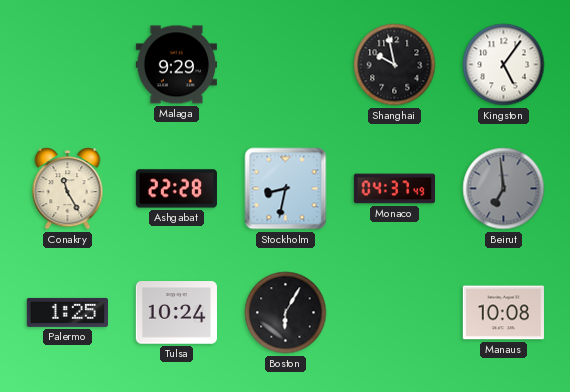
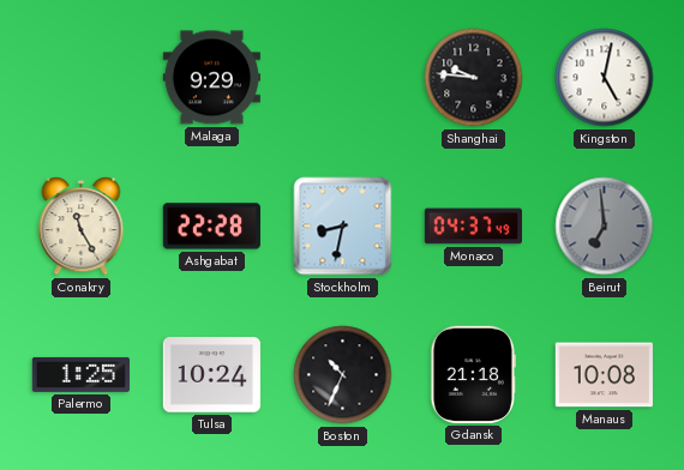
Shanghai: 9:58 -> 9:46 (474, 78)
Kingston: 5:06 -> 5:02 (605, 78)
Boston: 6:05 -> 10:34 (343, 375)
Gdansk: none -> 21:18 (473, 374)
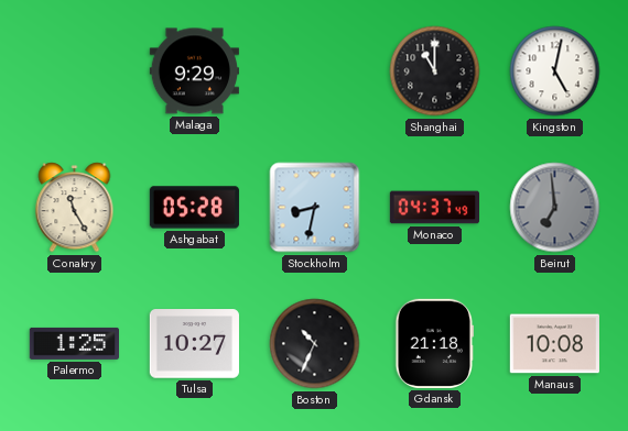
Shanghai: 9:46 -> 11:00 (435, 71)
Ashgabat: 22:28 -> 05:28 (194, 208)
Tulsa: 10:24 -> 10:27 (194, 344)
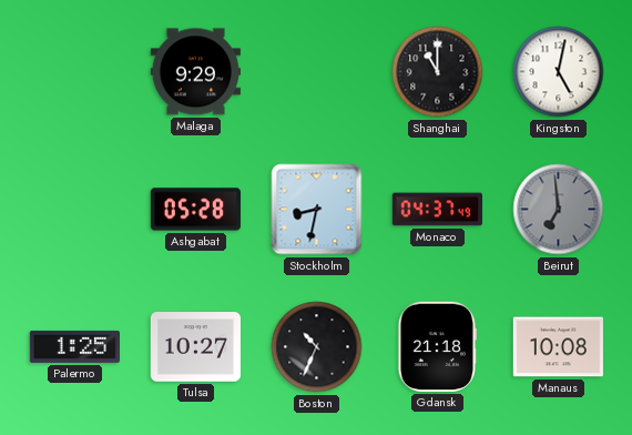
Conakry: 11:25 -> none (75, 208)
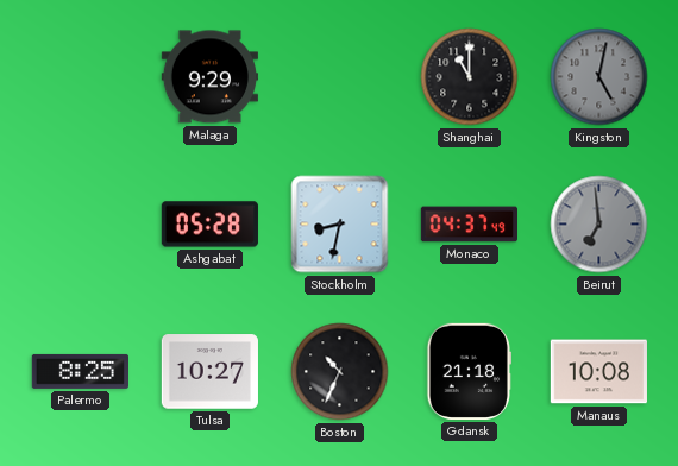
Kingston dial: white -> grey (599, 77)
Palermo: 1:25 -> 8:25 (80, 371)
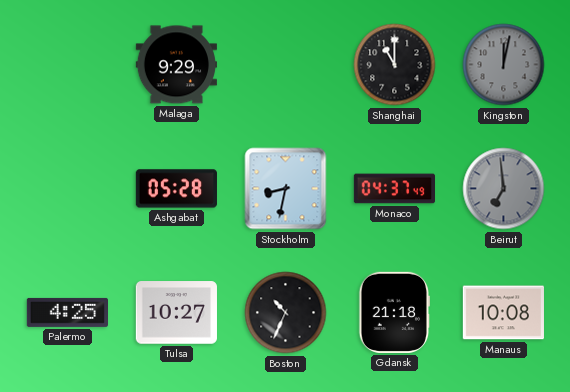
Kingston: 5:02 -> 12:02 (504, 65)
Palermo: 8:25 -> 4:25 (67, 312)
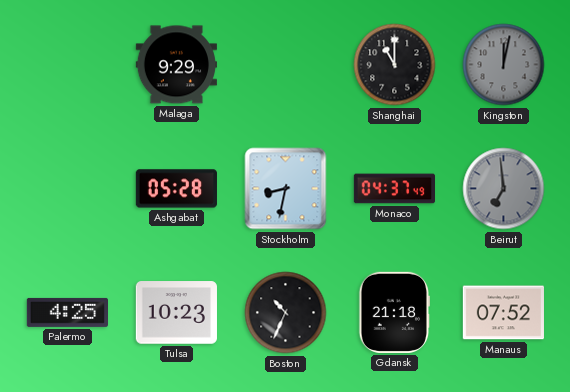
Tulsa: 10:27 -> 10:23 (176, 313)
Manaus: 10:08 -> 07:52 (503, 313)
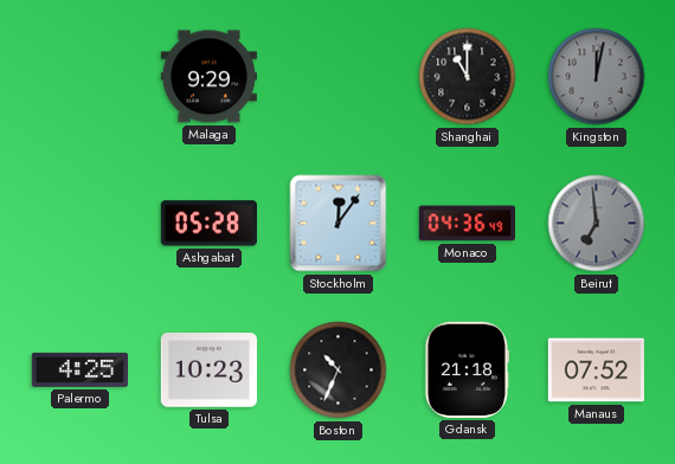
Stockholm: 8:32 -> 12:06 (339, 224)
Monaco: 04:37 -> 04:36 (467, 224)
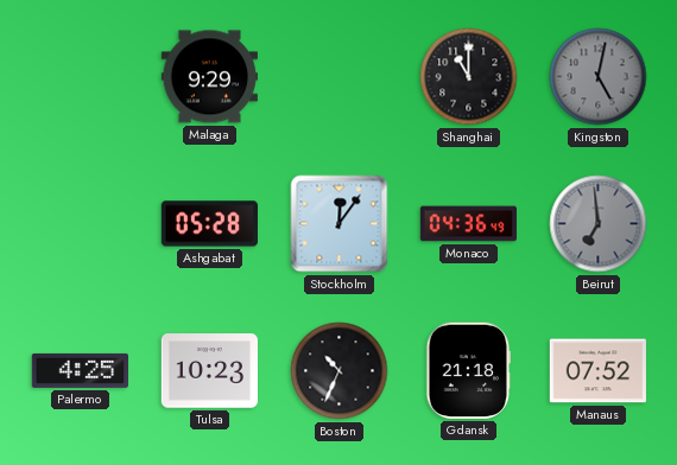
Kingston: 12:02 -> 5:02 (599, 77)
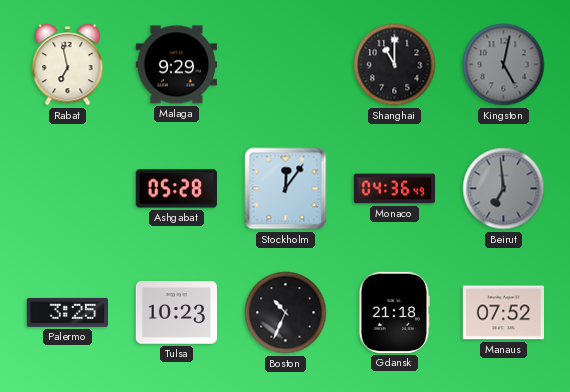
Rabat: none -> 6:58 (68, 65)
Palermo: 4:25 -> 3:25 (67, 312)
